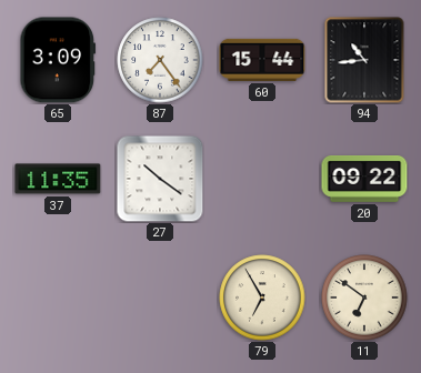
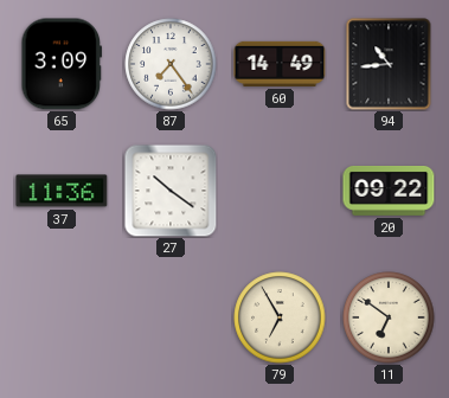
60: 15:44 -> 14:49 (280, 64)
37: 11:35 -> 11:36 (62, 191)
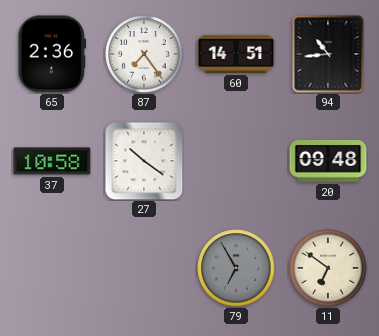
65: 3:09 -> 2:36 (52, 54)
60: 14:49 -> 14:51 (236, 54)
37: 11:36 -> 10:58 (52, 161)
20: 09:22 -> 09:48 (328, 162)
79 dial: cream -> grey (236, 268)
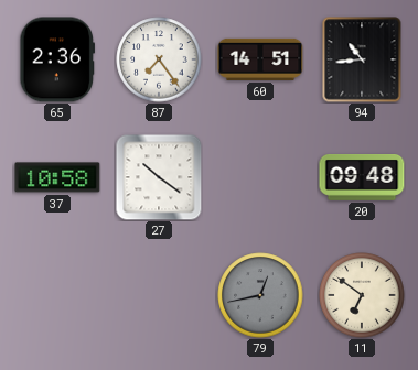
79: 6:55 -> 12:43 (260, 295)
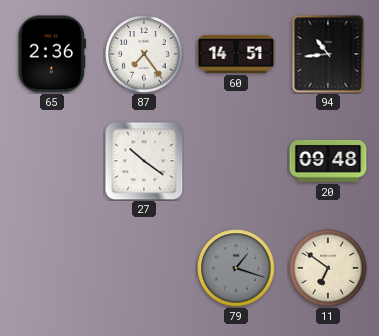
37: 10:58 -> none (57, 177)
79: 12:43 -> 1:18 (236, 268)
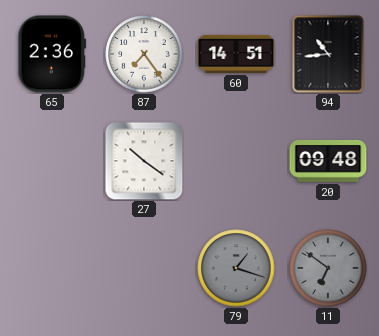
11 dial: cream -> grey (328, 268)
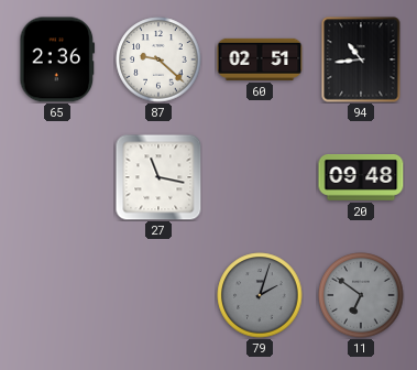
87: 7:24 -> 9:22 (158, 59)
60: 14:51 -> 02:51 (260, 59)
27: 10:21 -> 11:17 (158, 177)
79: 1:18 -> 2:03 (260, 295)
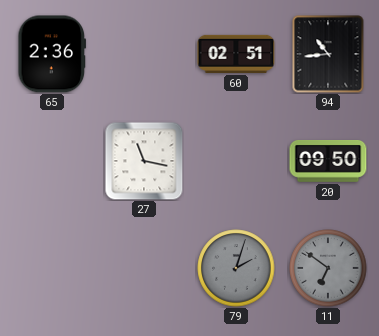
87: 9:22 -> none (158, 59)
20: 09:48 -> 09:50 (328, 162)
